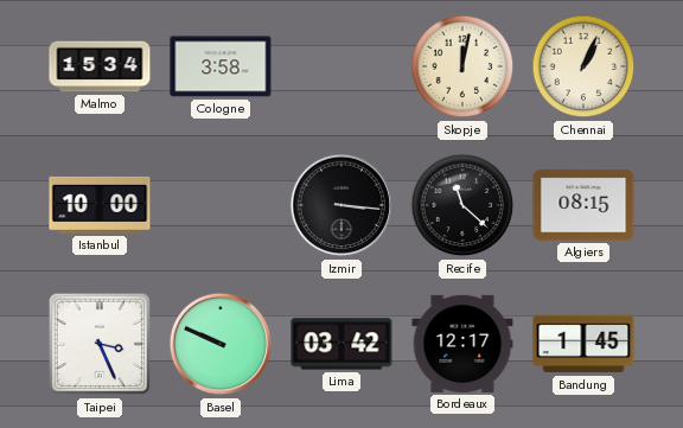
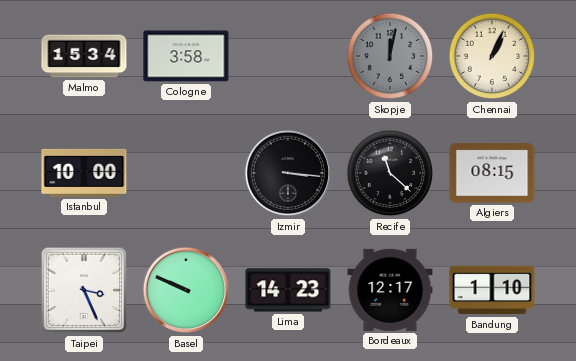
Skopje dial: cream -> grey (390, 56)
Lima: 03:42 -> 14:23 (288, 290)
Bandung: 1:45 -> 1:10 (492, 290)
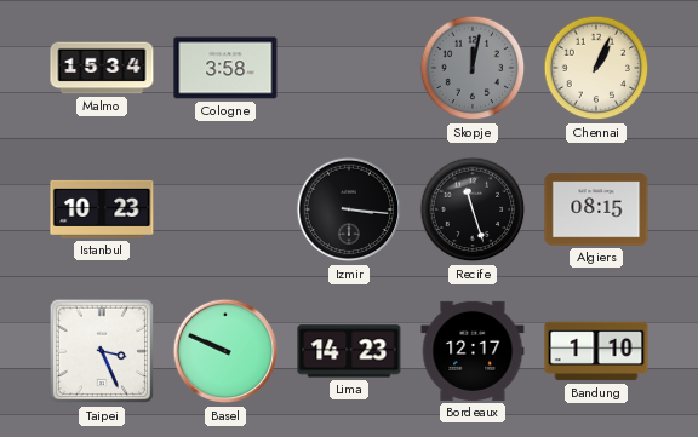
Istanbul: 10:00 -> 10:23 (102, 209)
Recife: 11:22 -> 11:27 (473, 209)
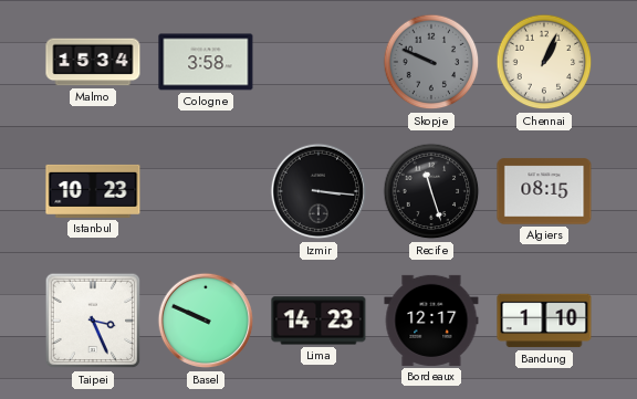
Skopje: 12:02 -> 9:49 (431, 62)
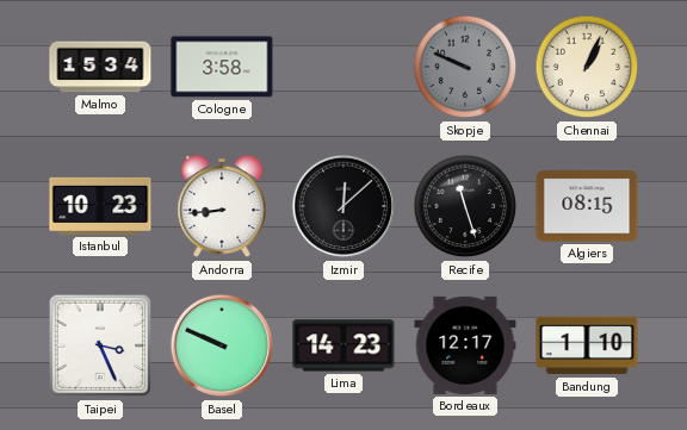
Andorra: none -> 8:44 (222, 206)
Izmir: 3:16 -> 12:08 (343, 206)
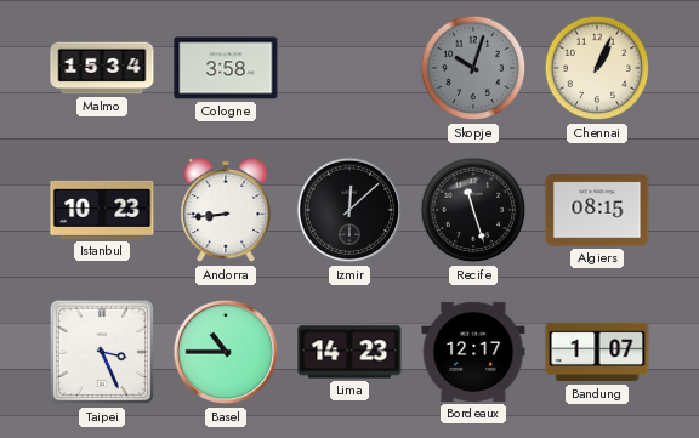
Skopje: 9:49 -> 10:03 (473, 68)
Basel: 9:49 -> 10:45 (226, 352)
Bandung: 1:10 -> 1:07 (597, 352)
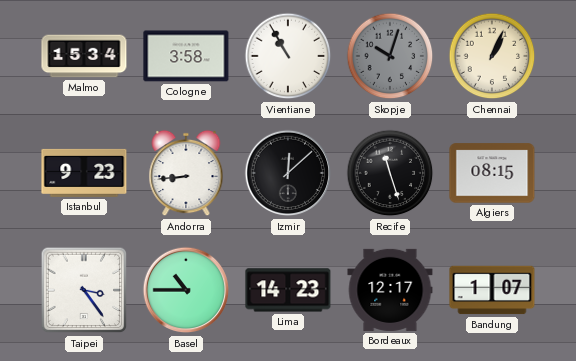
Vientiane: none -> 10:55 (288, 56)
Istanbul: 10:23 -> 9:23 (84, 173)
Taipei: 3:26 -> 3:24 (84, 290)
